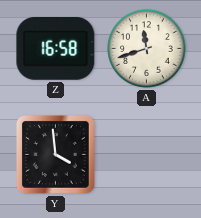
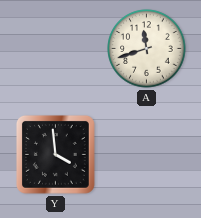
Z: 16:58 -> none (56, 49)
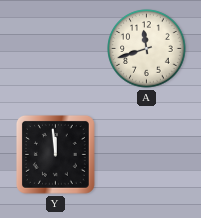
Y: 3:59 -> 11:59 (55, 154)
